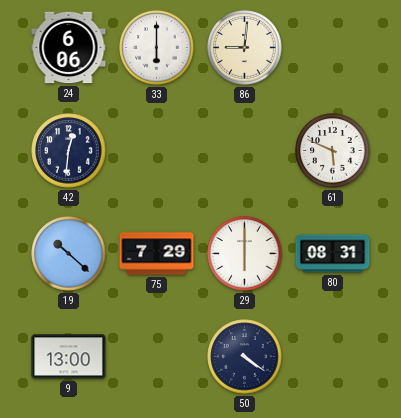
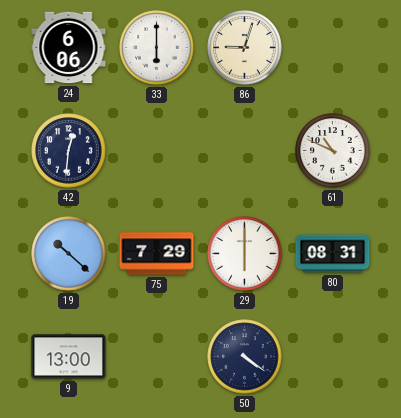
86: 9:01 -> 9:03 (245, 48)
61: 5:49 -> 10:49 (333, 151)
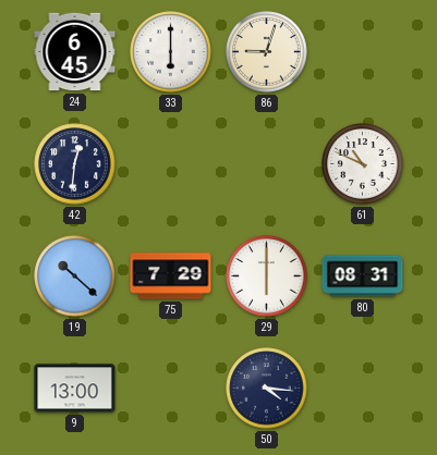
24: 6:06 -> 6:45 (75, 52)
50: 4:21 -> 4:16 (267, 389)
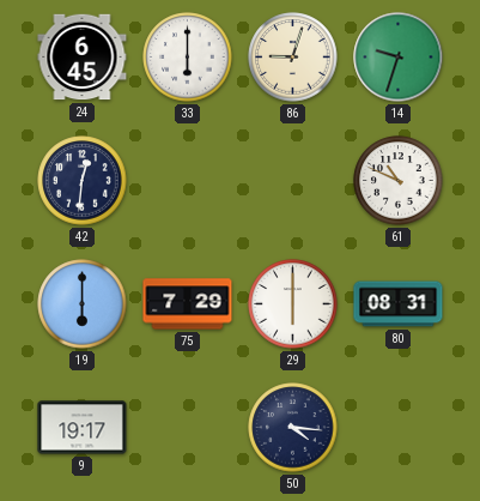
14: none -> 9:33 (399, 58)
19: 10:22 -> 6:00 (83, 304)
9: 13:00 -> 19:17 (83, 428)
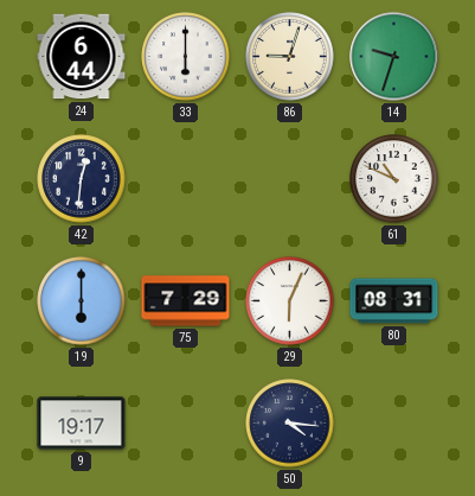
24: 6:45 -> 6:44 (82, 57)
29: 6:00 -> 6:04 (290, 301)
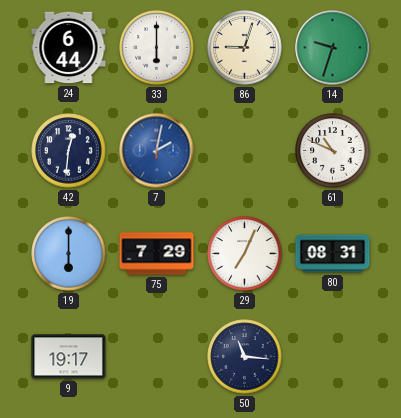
7: none -> 2:02 (157, 151)
29: 6:04 -> 7:04 (245, 254)
50: 4:16 -> 11:16 (245, 357)
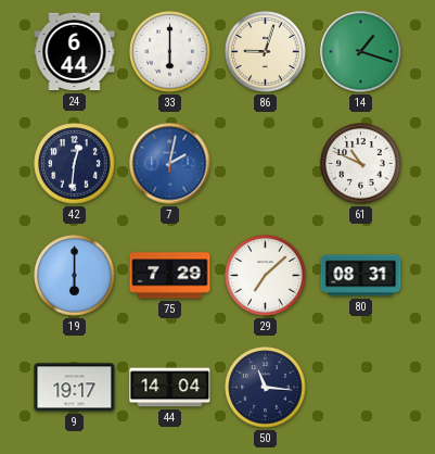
14: 9:33 -> 1:18 (361, 52)
29: 7:04 -> 7:08 (266, 276)
44: none -> 14:04 (170, 388)
